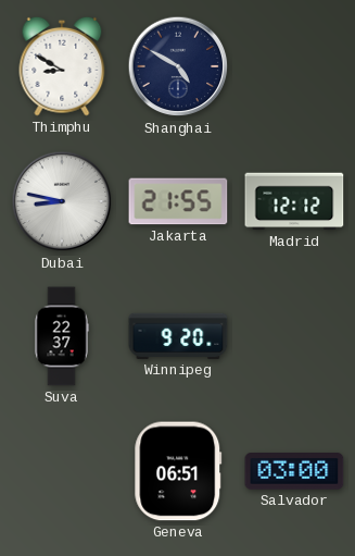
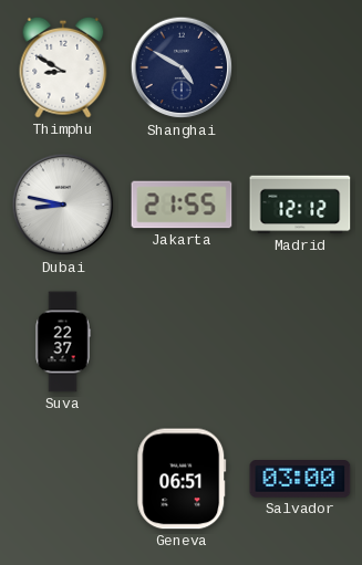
Winnipeg: 9:20 -> none (178, 336)
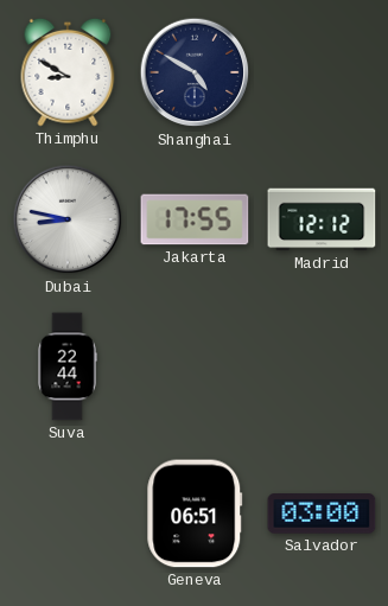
Jakarta: 21:55 -> 17:55 (195, 219)
Suva: 22:37 -> 22:44 (68, 366)
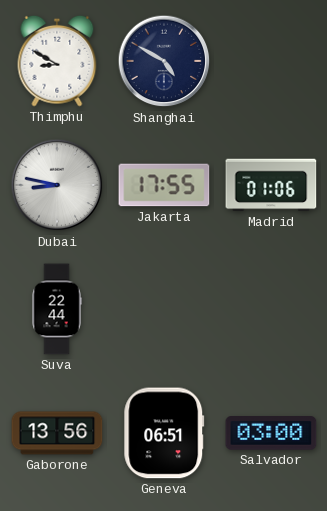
Madrid: 12:12 -> 01:06 (271, 185)
Gaborone: none -> 13:56 (57, 433)
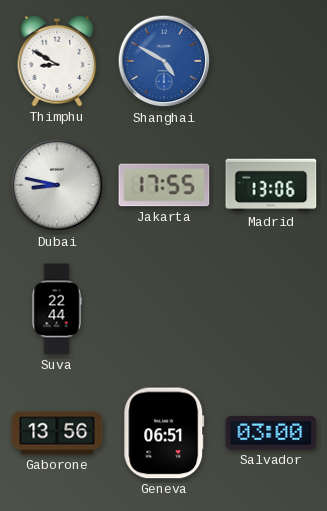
Shanghai dial: navy -> blue (164, 61)
Madrid: 01:06 -> 13:06 (271, 185)
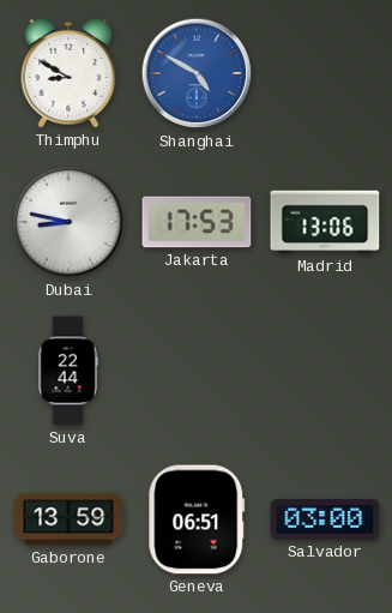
Jakarta: 17:55 -> 17:53 (197, 222)
Gaborone: 13:56 -> 13:59 (68, 519)
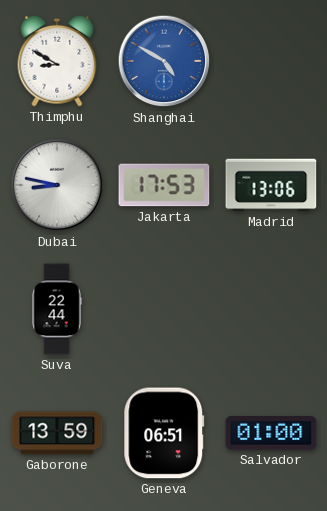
Salvador: 03:00 -> 01:00 (271, 433)
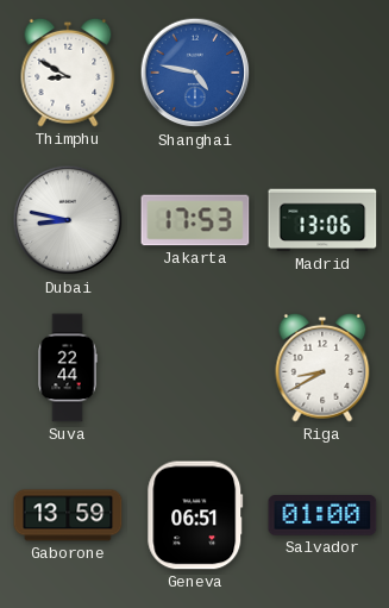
Shanghai: 4:50 -> 4:47 (195, 73)
Riga: none -> 8:40 (322, 368)
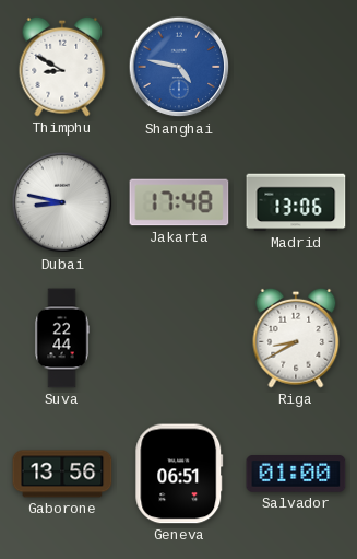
Jakarta: 17:53 -> 17:48 (179, 202)
Gaborone: 13:59 -> 13:56 (62, 474)
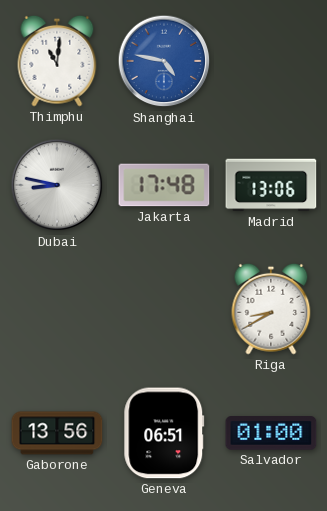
Thimphu: 8:50 -> 11:01 (57, 61)
Suva: 22:44 -> none (62, 338)
